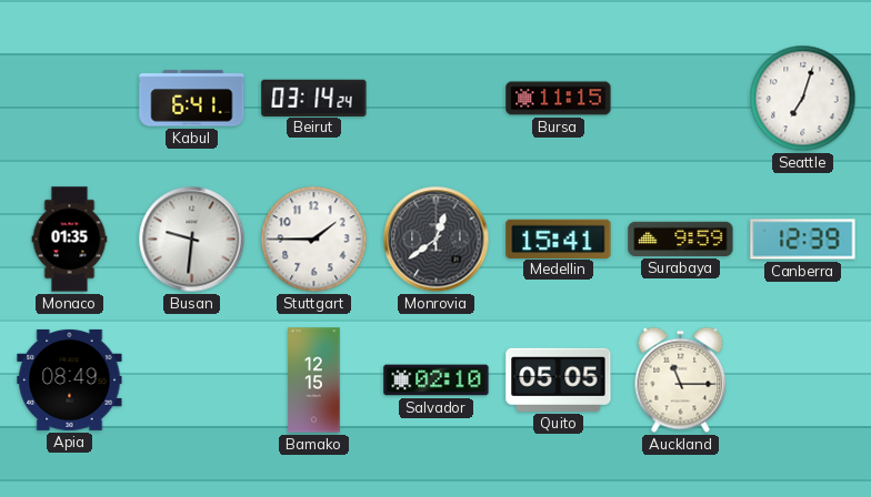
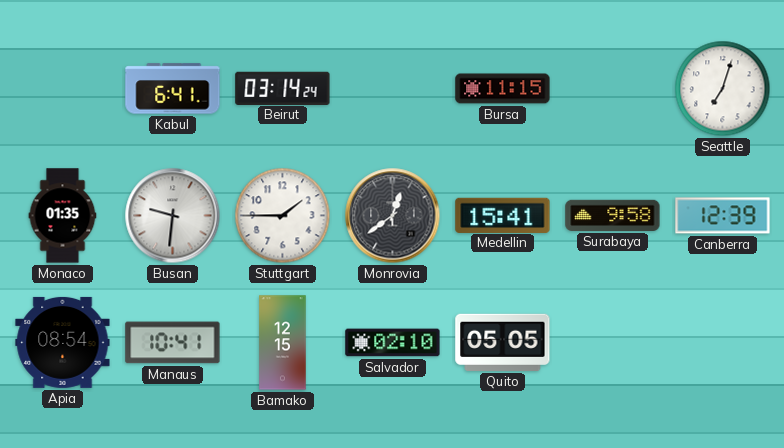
Surabaya: 9:59 -> 9:58 (613, 215)
Apia: 08:49 -> 08:54 (63, 342)
Manaus: none -> 10:41 (173, 343)
Auckland: 11:15 -> none (681, 381)
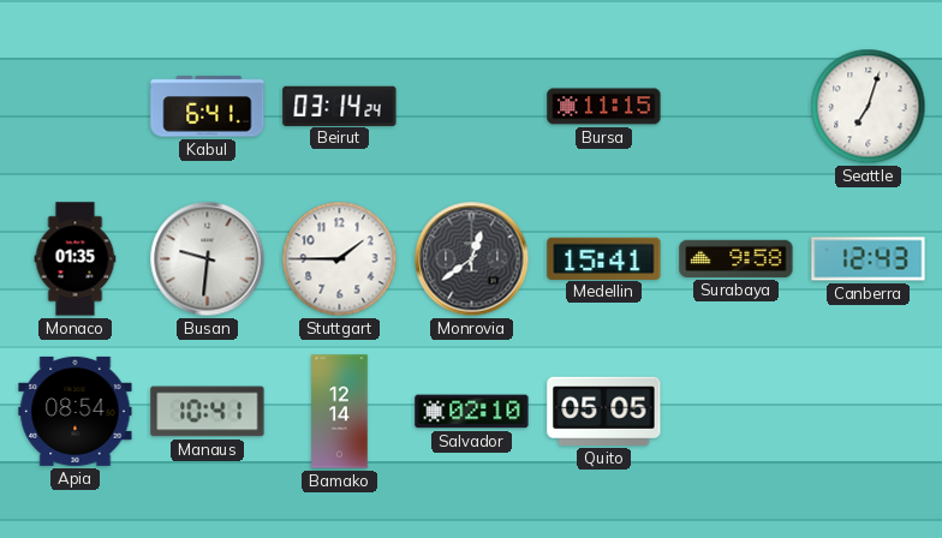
Canberra: 12:39 -> 12:43 (869, 259)
Bamako: 12:15 -> 12:14 (340, 412)
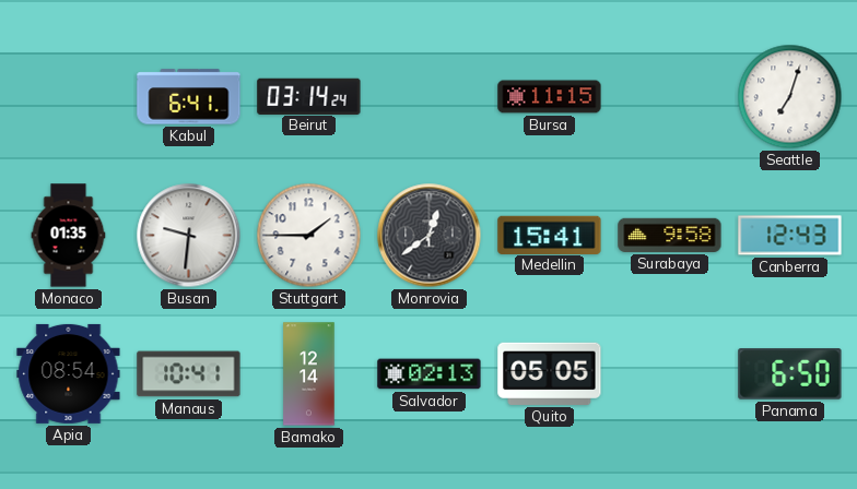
Salvador: 02:10 -> 02:13 (430, 374)
Panama: none -> 6:50 (790, 374)
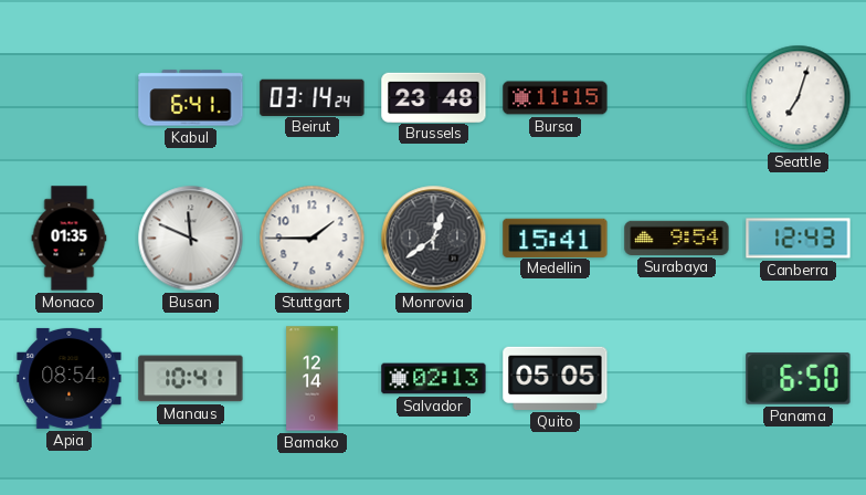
Brussels: none -> 23:48 (434, 97)
Busan: 9:31 -> 11:49 (191, 239)
Surabaya: 9:58 -> 9:54 (677, 238)
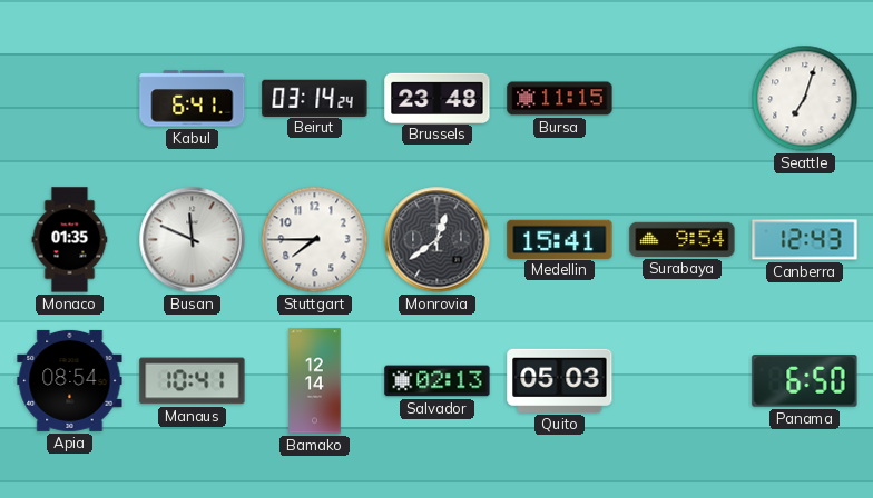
Stuttgart: 1:45 -> 7:45 (315, 240)
Quito: 05:05 -> 05:03 (560, 380)
